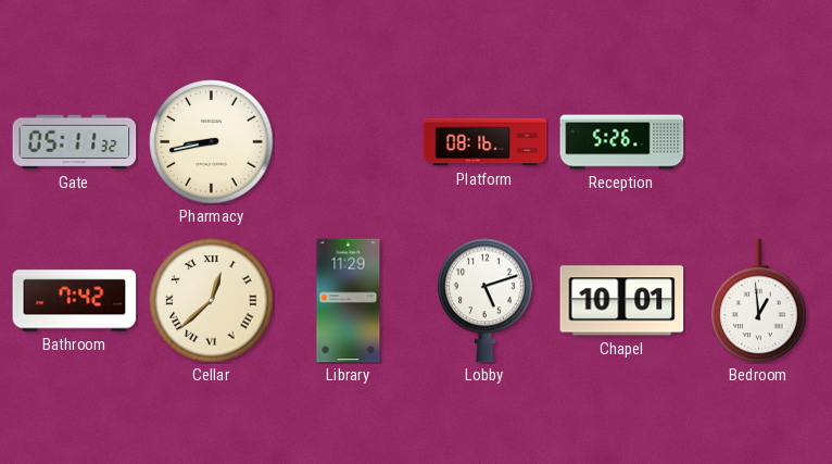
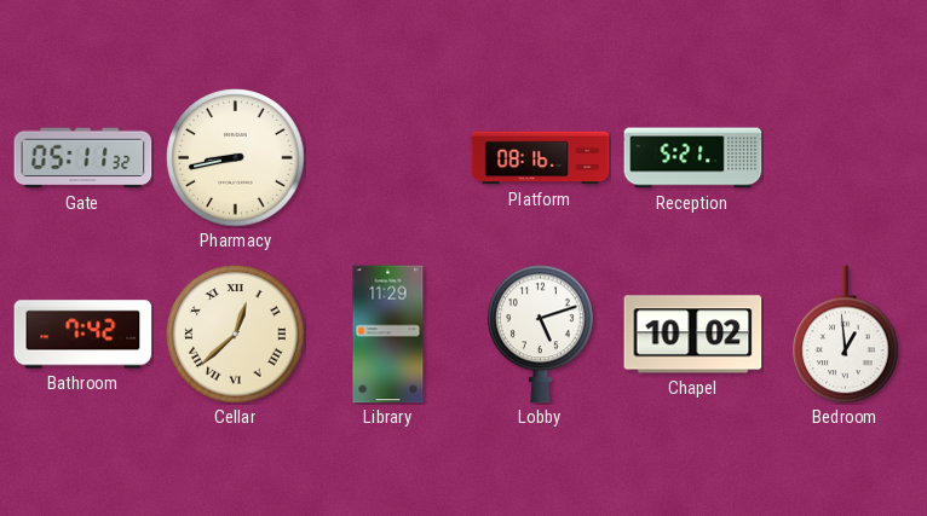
Reception: 5:26 -> 5:21 (693, 158)
Chapel: 10:01 -> 10:02 (693, 335)
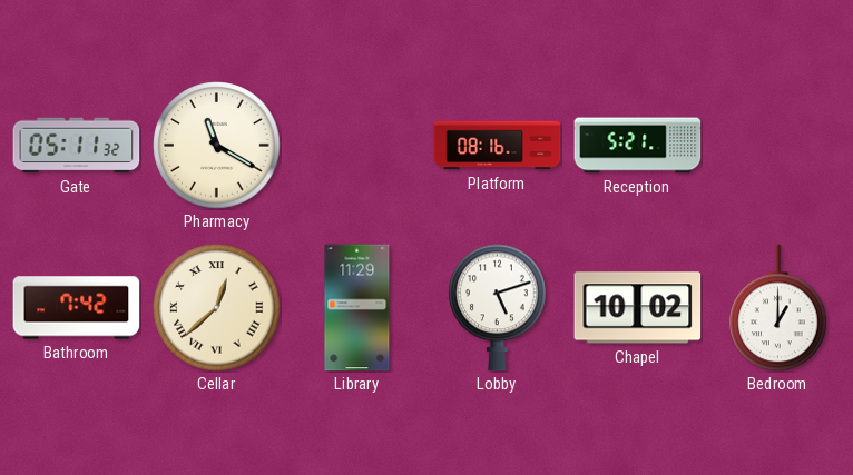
Pharmacy: 8:43 -> 11:20 (217, 146)
Bedroom: 12:59 -> 1:00 (778, 308)
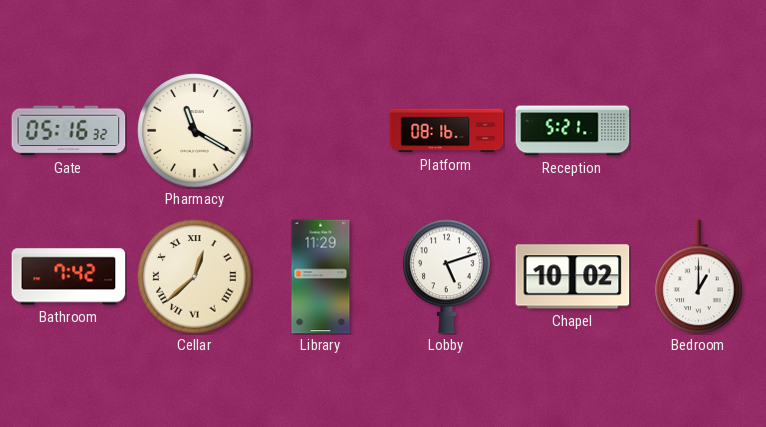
Gate: 05:11 -> 05:16 (69, 131)
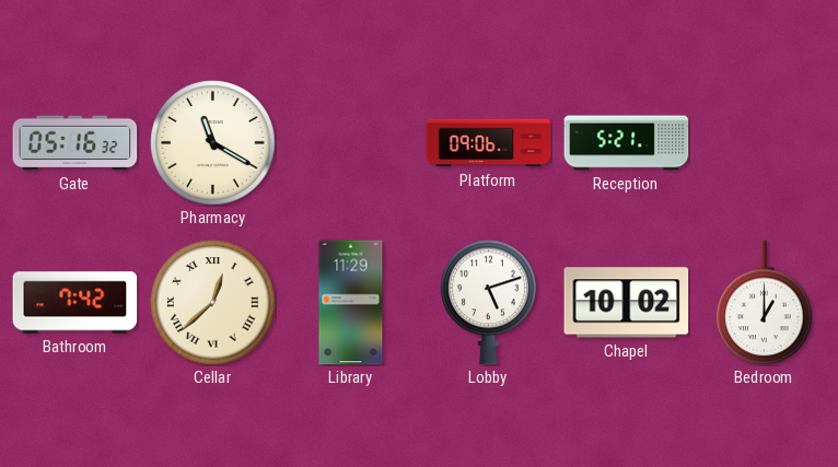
Platform: 08:16 -> 09:06 (489, 143)
